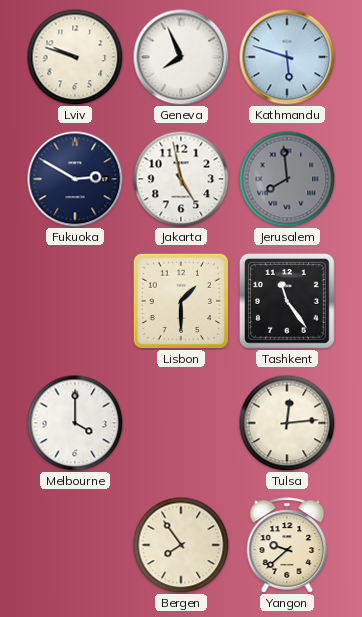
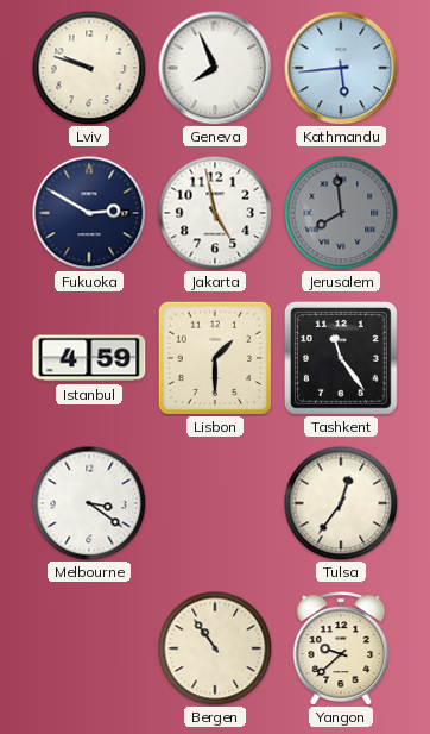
Kathmandu: 5:48 -> 5:44 (341, 68)
Istanbul: none -> 4:59 (89, 358)
Melbourne: 4:00 -> 3:21 (89, 503)
Tulsa: 12:14 -> 12:36 (341, 503)
Bergen: 7:54 -> 10:54 (215, 648)
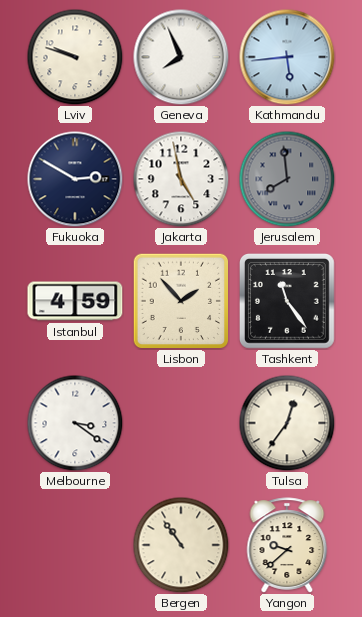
Lisbon: 1:30 -> 1:53 (181, 301)
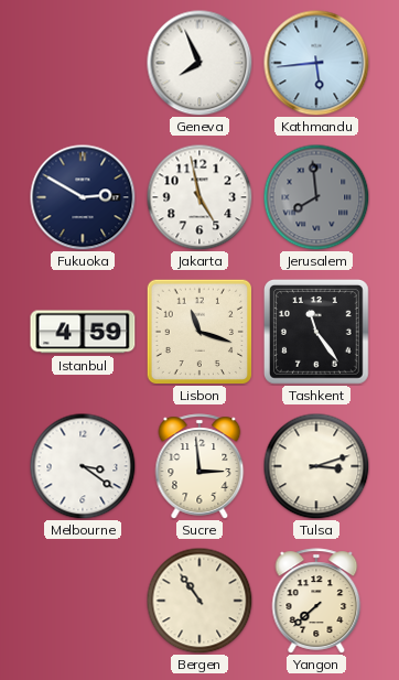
Lviv: 9:48 -> none (75, 57)
Lisbon: 1:53 -> 11:18 (199, 332)
Sucre: none -> 2:59 (199, 466)
Tulsa: 12:36 -> 3:12 (316, 466)
Yangon: 9:38 -> 7:38 (316, 601)
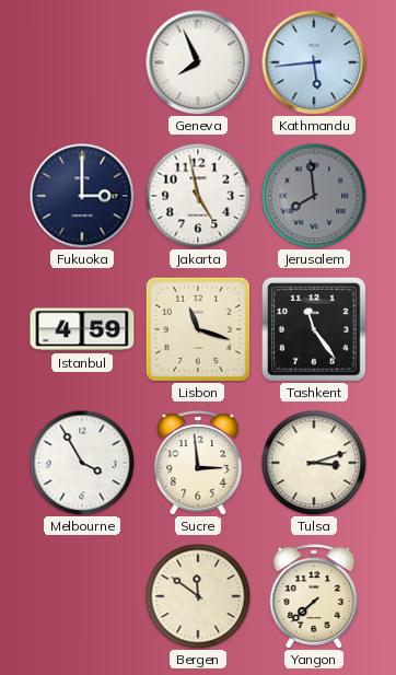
Fukuoka: 2:50 -> 3:00 (82, 196)
Melbourne: 3:21 -> 3:55 (82, 463)
Bergen: 10:54 -> 11:51 (198, 596)
